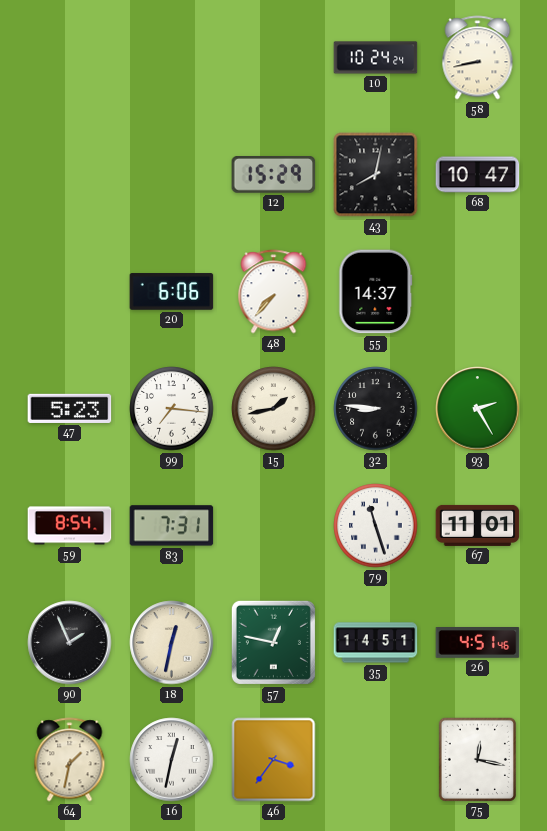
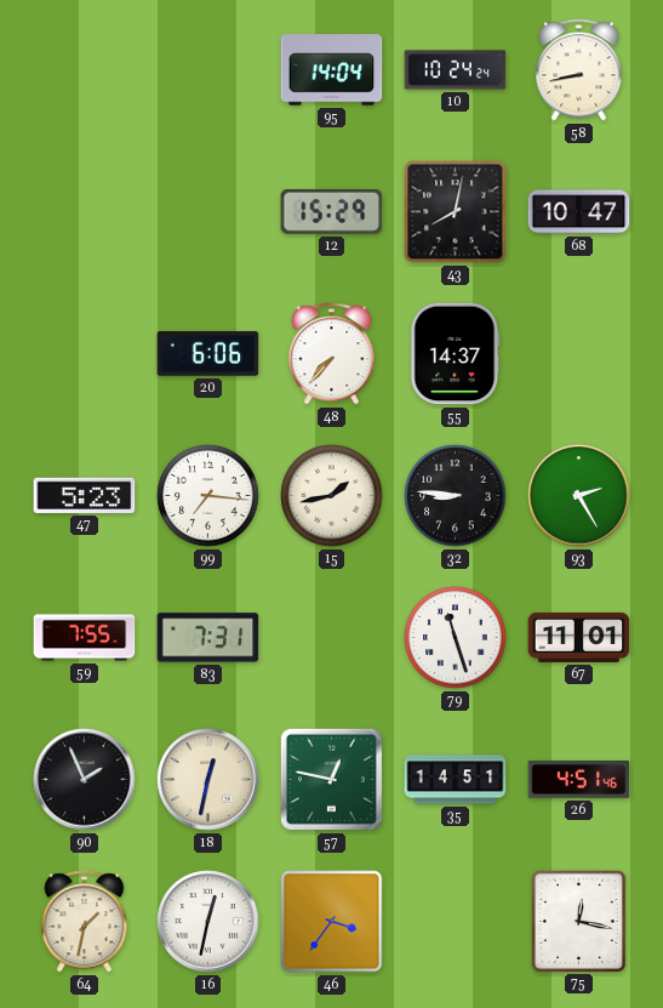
95: none -> 14:04 (332, 70)
59: 8:54 -> 7:55 (85, 638)
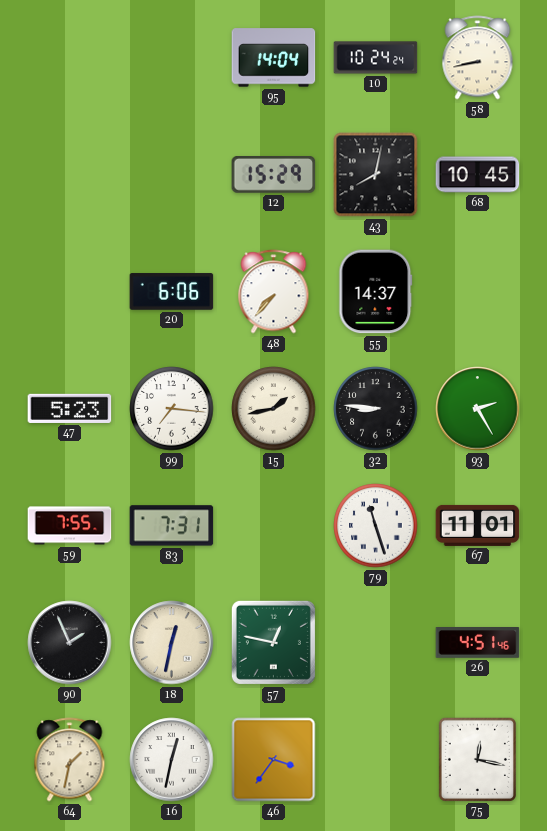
68: 10:47 -> 10:45 (478, 175)
35: 14:51 -> none (456, 780)
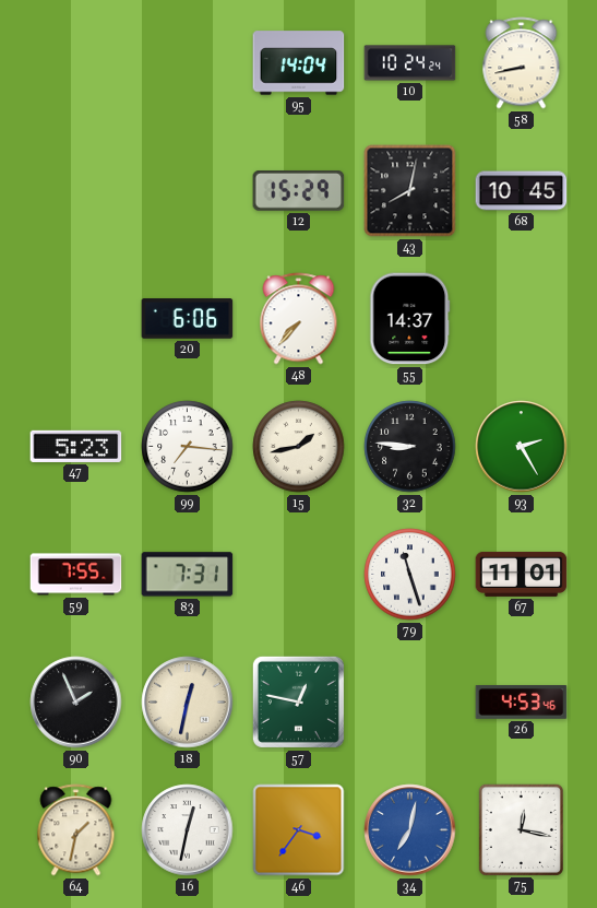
26: 4:51 -> 4:53 (522, 703)
34: none -> 7:02 (410, 830)
